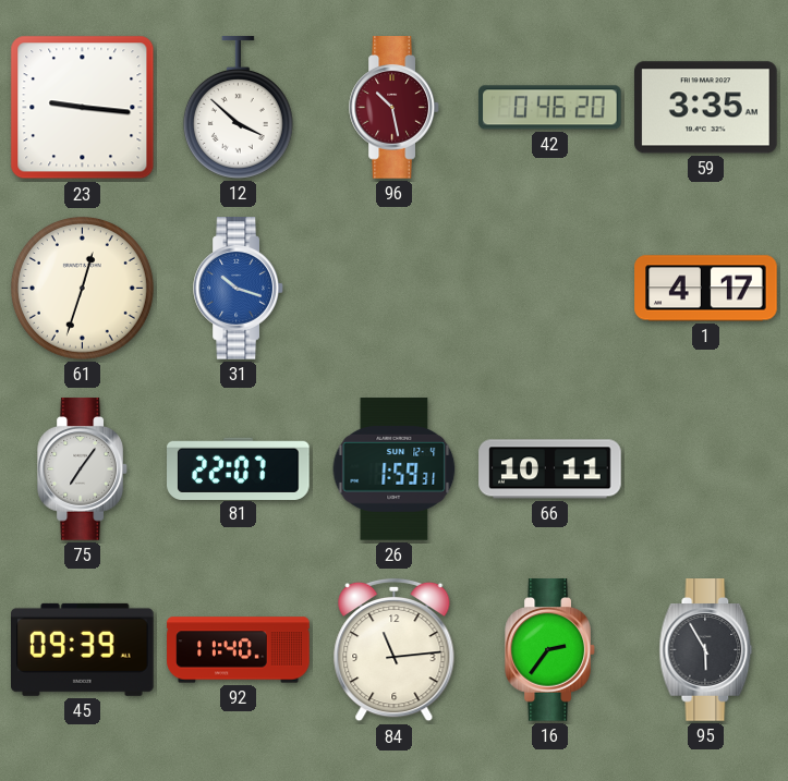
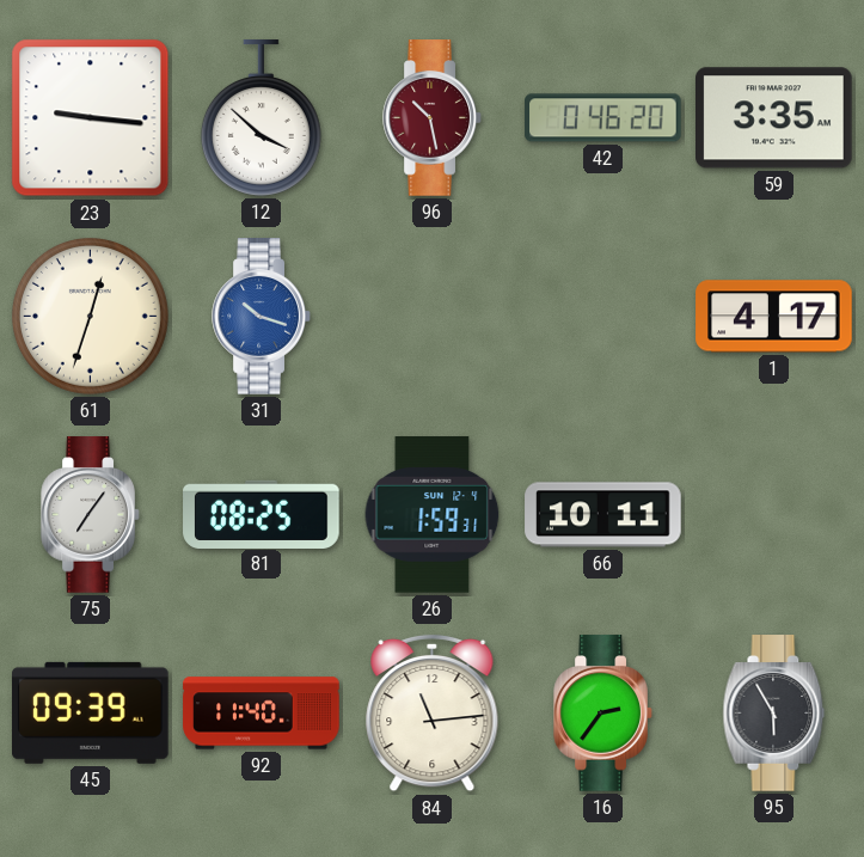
81: 22:07 -> 08:25 (262, 514)
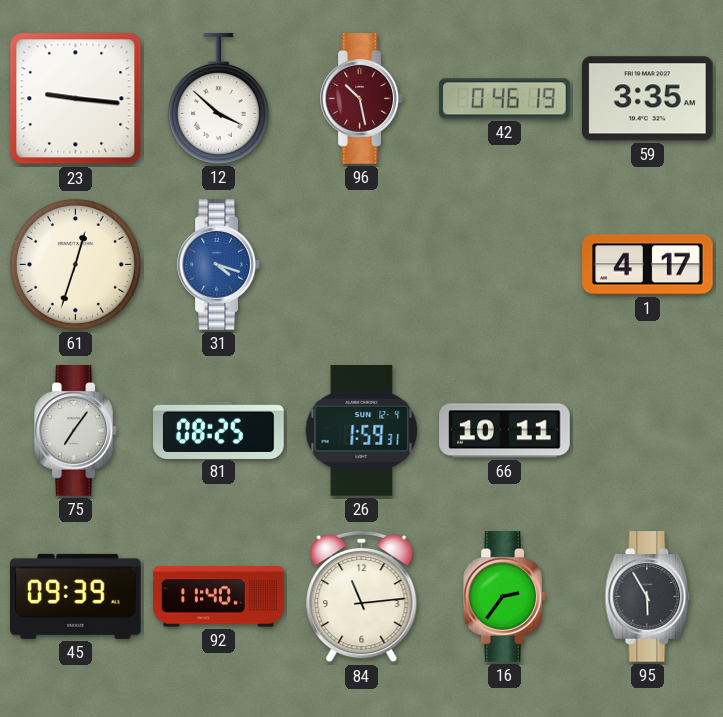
42: 0:46:20 -> 0:46:19 (505, 99)
31: 10:18 -> 4:18 (219, 265)
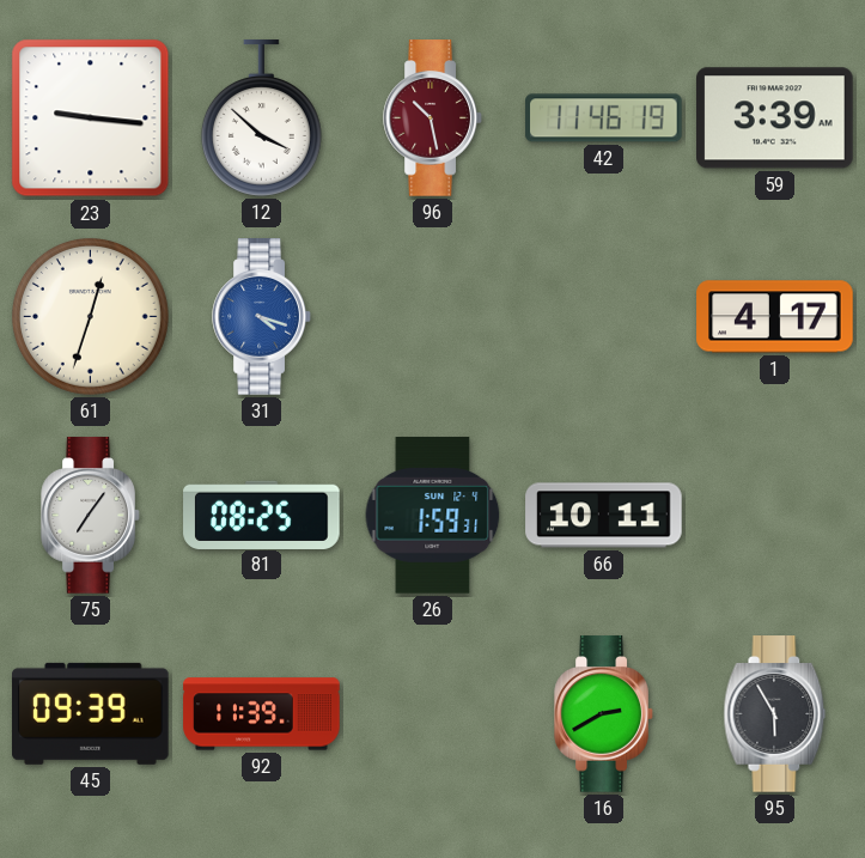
42: 0:46 -> 11:46 (604, 118)
59: 3:35 -> 3:39 (775, 118)
92: 11:40 -> 11:39 (262, 714)
84: 11:14 -> none (362, 597)
16: 2:36 -> 2:40 (604, 714)
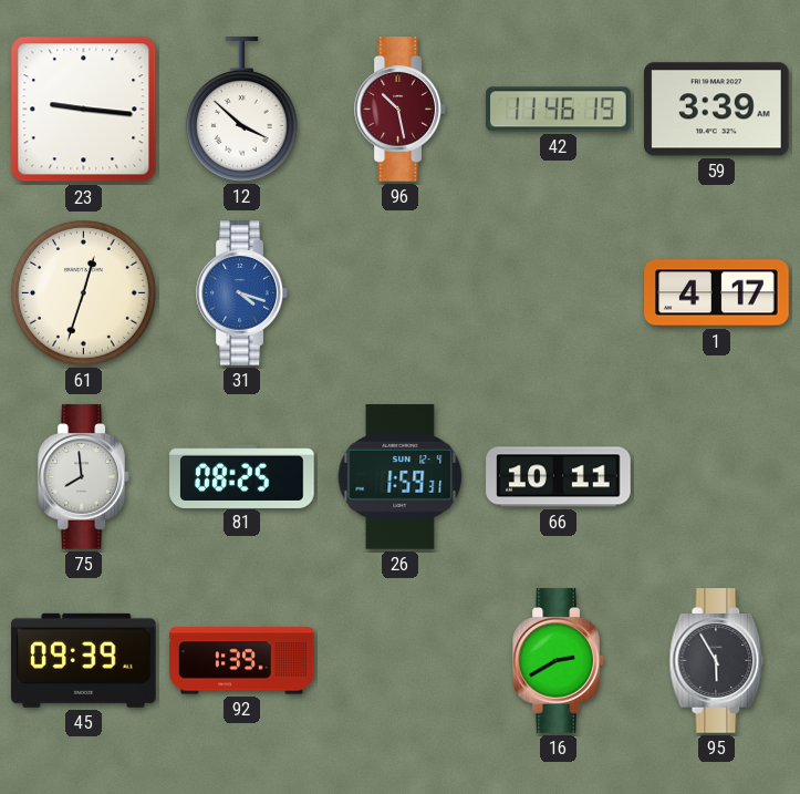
75: 7:06 -> 7:59 (84, 477)
92: 11:39 -> 1:39 (242, 661)
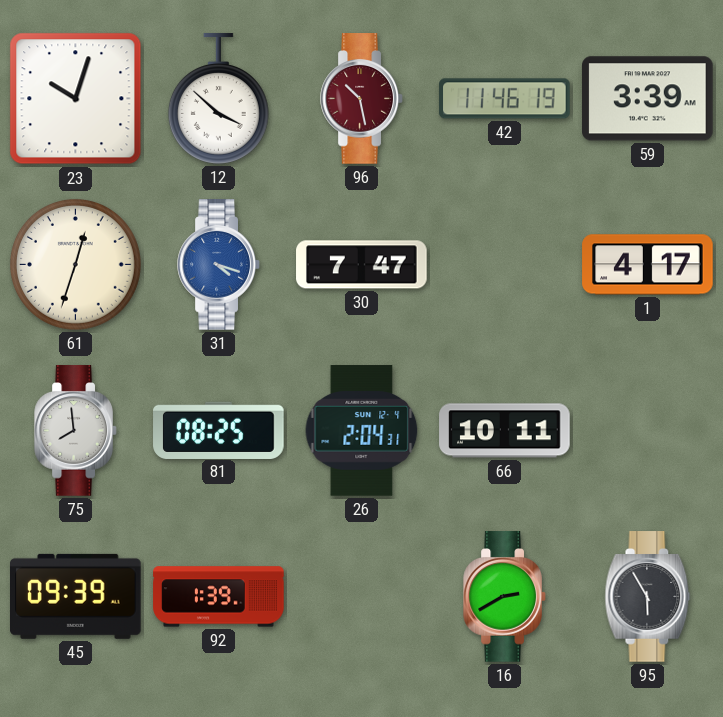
23: 9:16 -> 10:03 (76, 99)
30: none -> 7:47 (362, 265)
26: 1:59 -> 2:04 (362, 431)
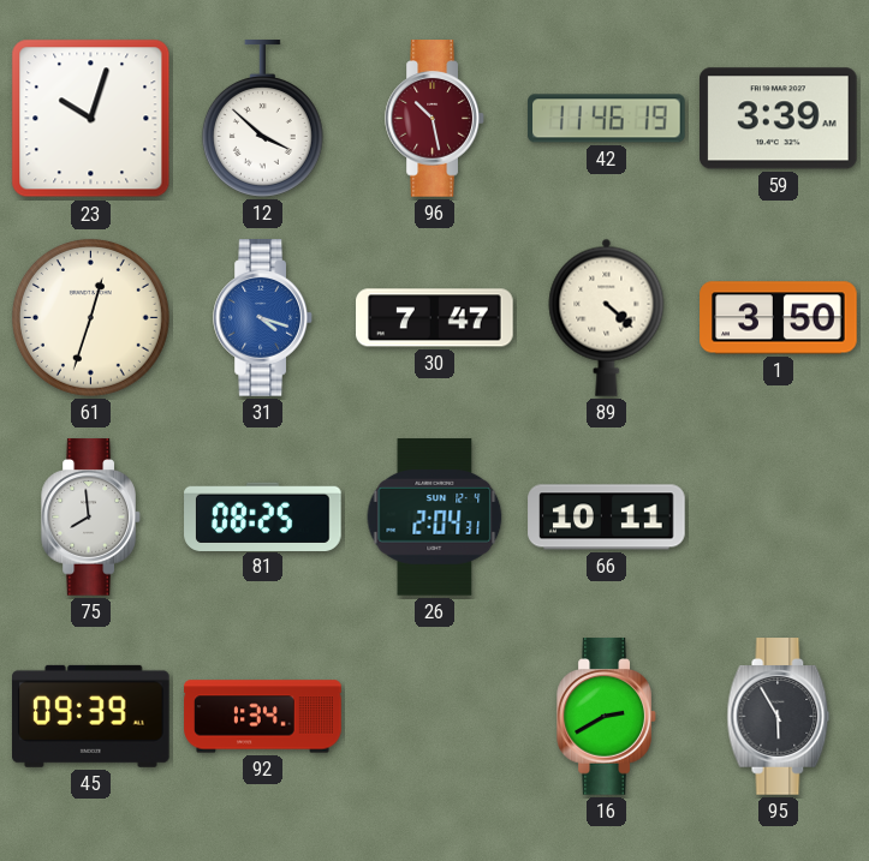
89: none -> 4:22 (607, 317)
1: 4:17 -> 3:50 (779, 318)
92: 1:39 -> 1:34 (263, 717)
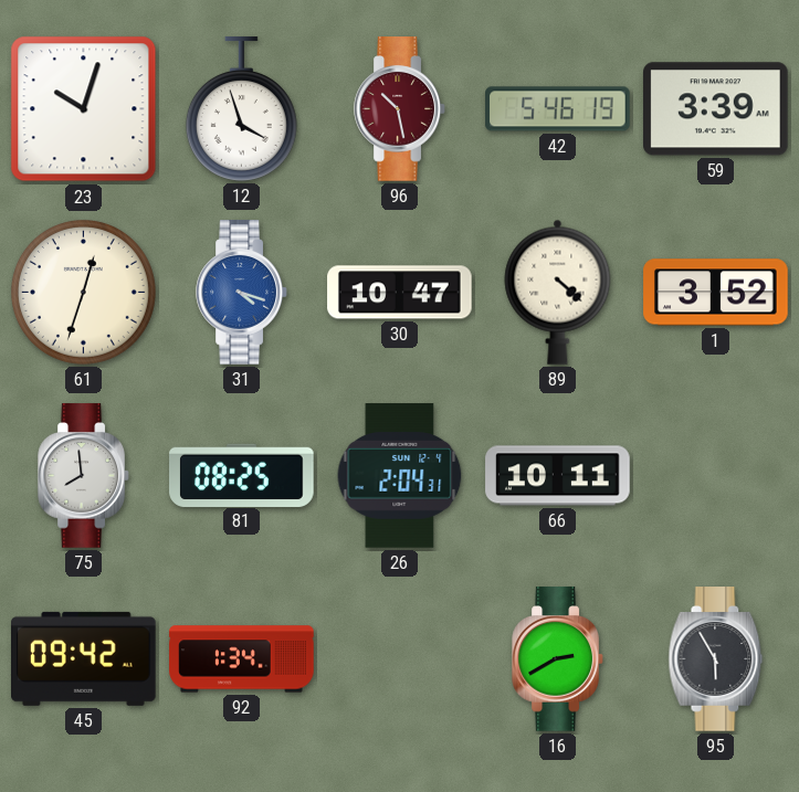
12: 3:52 -> 3:57 (241, 109)
42: 11:46 -> 5:46 (558, 109)
30: 7:47 -> 10:47 (400, 293)
1: 3:50 -> 3:52 (716, 293)
45: 09:39 -> 09:42 (84, 658)
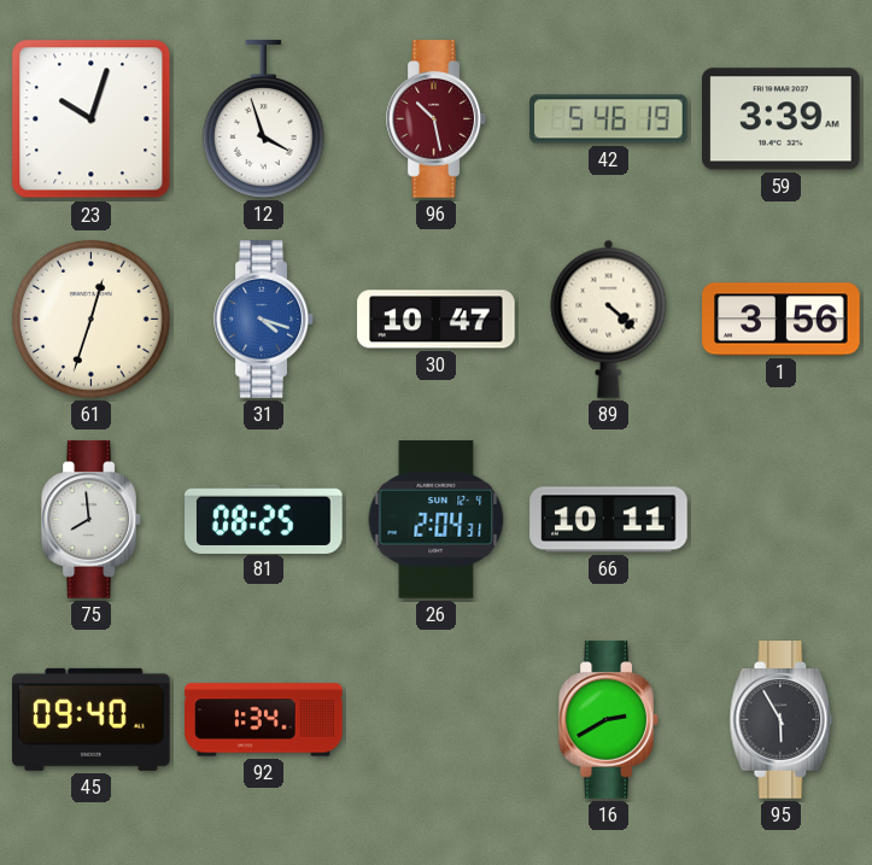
1: 3:52 -> 3:56 (782, 320)
45: 09:42 -> 09:40 (92, 719)
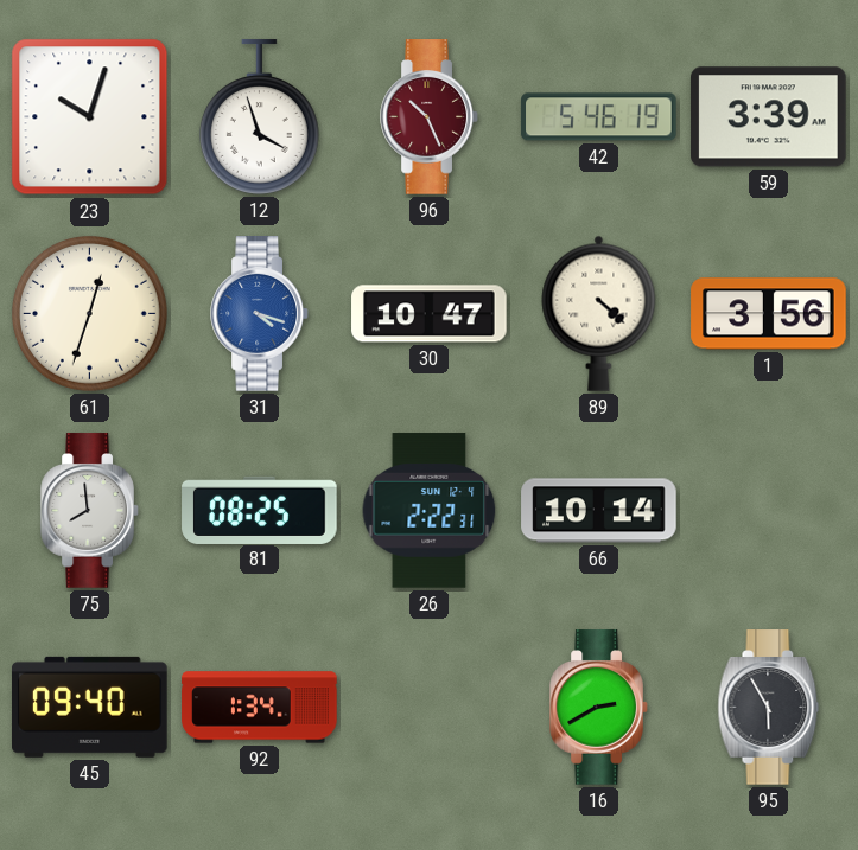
96: 10:28 -> 10:26 (430, 117)
26: 2:04 -> 2:22 (430, 511)
66: 10:11 -> 10:14 (599, 511)
